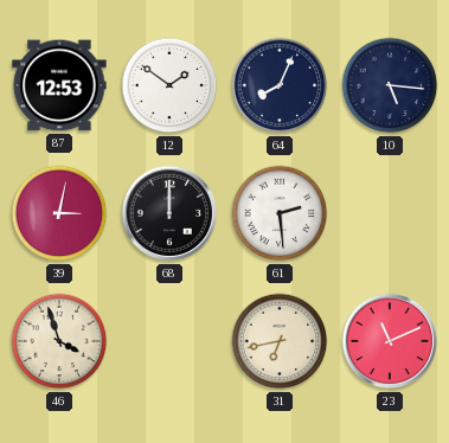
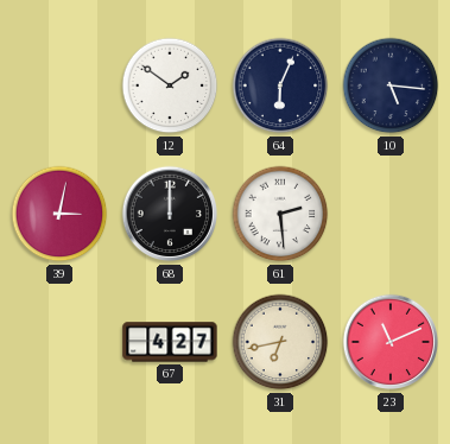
87: 12:53 -> none (59, 85)
64: 8:04 -> 6:04 (280, 85)
46: 3:57 -> none (59, 341)
67: none -> 4:27 (170, 342)
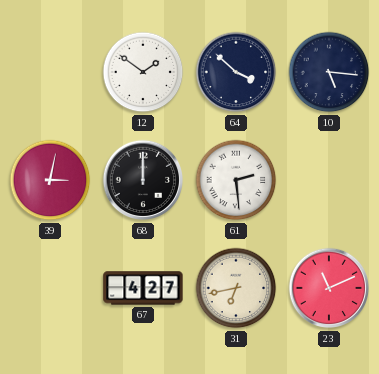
64: 6:04 -> 3:52 (236, 72)
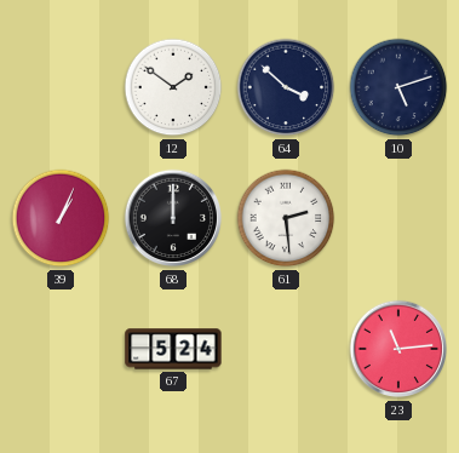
10: 5:16 -> 5:12 (398, 87)
39: 3:02 -> 1:04 (61, 218)
67: 4:27 -> 5:24 (173, 349)
31: 6:43 -> none (236, 288)
23: 11:11 -> 11:14 (398, 349)
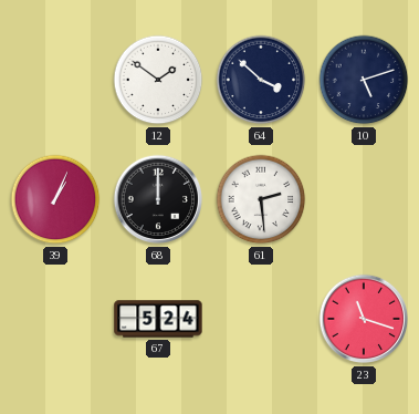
23: 11:14 -> 11:18 (364, 319)
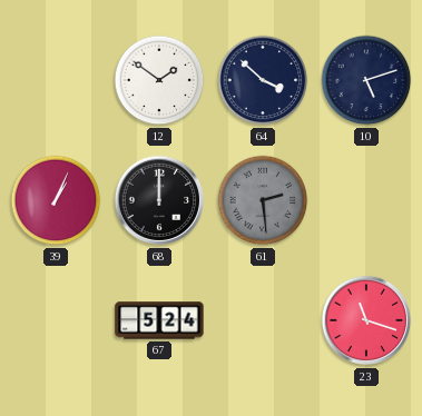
61 dial: white -> grey (263, 200)
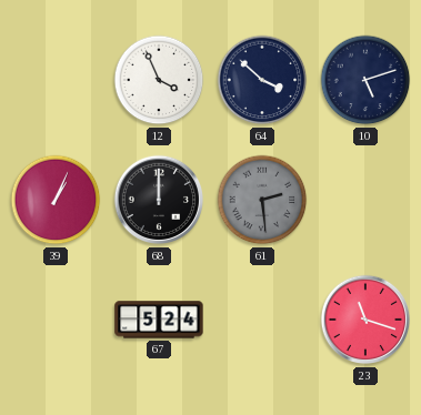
12: 1:51 -> 3:56 (159, 80)
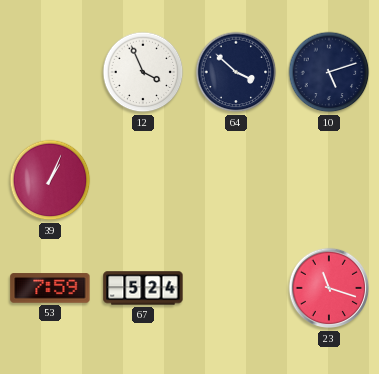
68: 12:00 -> none (159, 200)
61: 2:29 -> none (262, 200)
53: none -> 7:59 (50, 288)
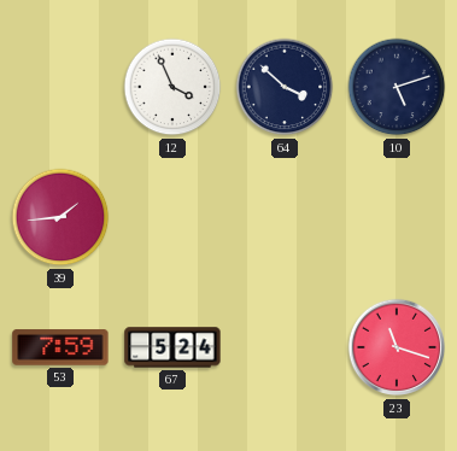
39: 1:04 -> 1:44 (60, 217)
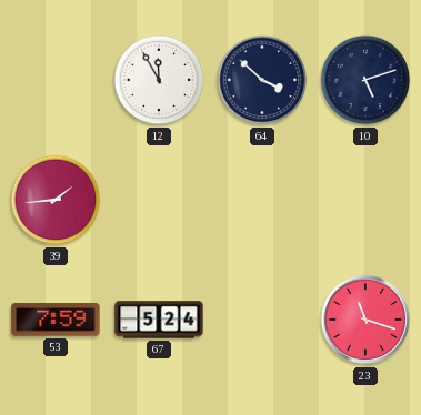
12: 3:56 -> 11:55 (159, 80)
